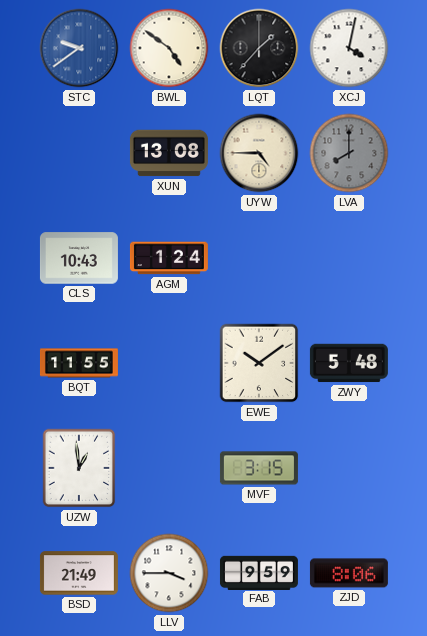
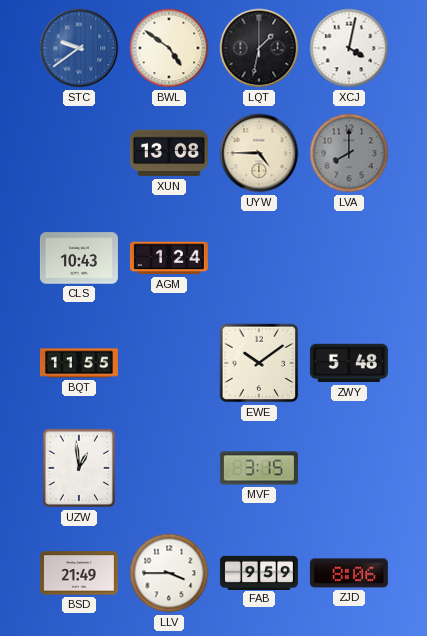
LQT: 1:37 -> 1:32 (259, 48)
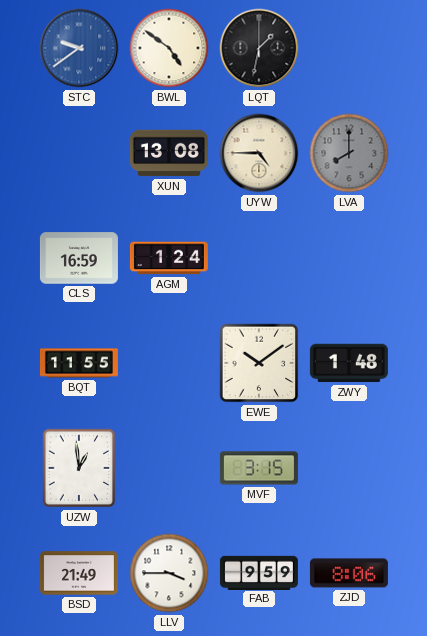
XCJ: 4:02 -> none (349, 48)
CLS: 10:43 -> 16:59 (79, 258)
ZWY: 5:48 -> 1:48 (349, 363)
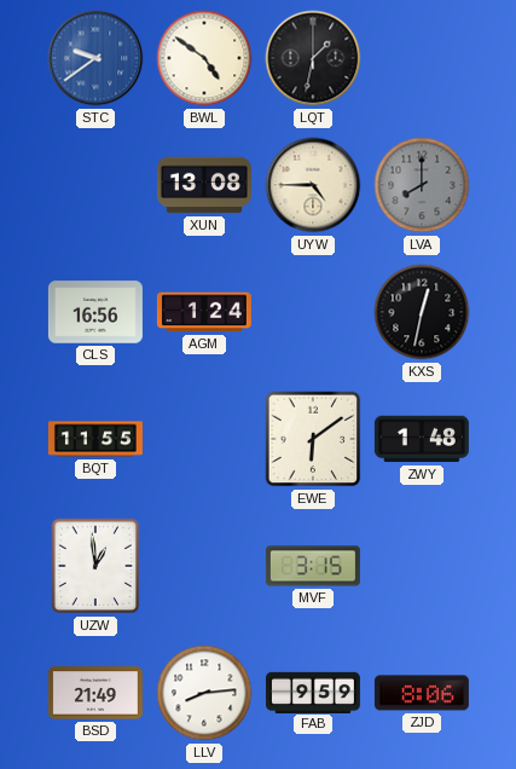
CLS: 16:59 -> 16:56 (95, 312)
KXS: none -> 12:32 (422, 312)
EWE: 10:09 -> 6:09 (313, 439)
LLV: 3:45 -> 8:14 (204, 693)
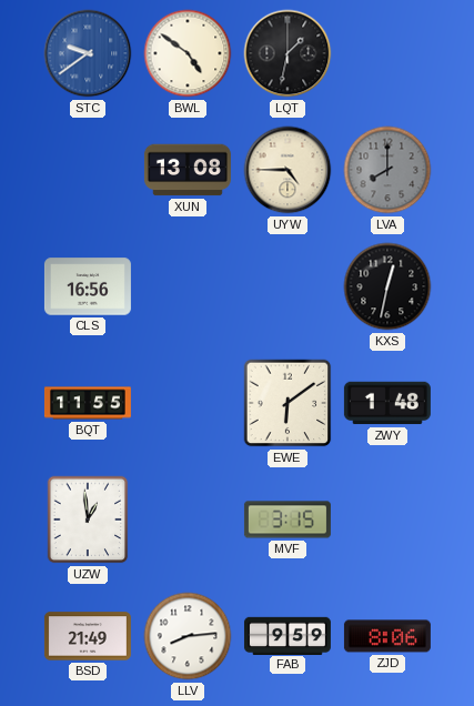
AGM: 1:24 -> none (204, 312)
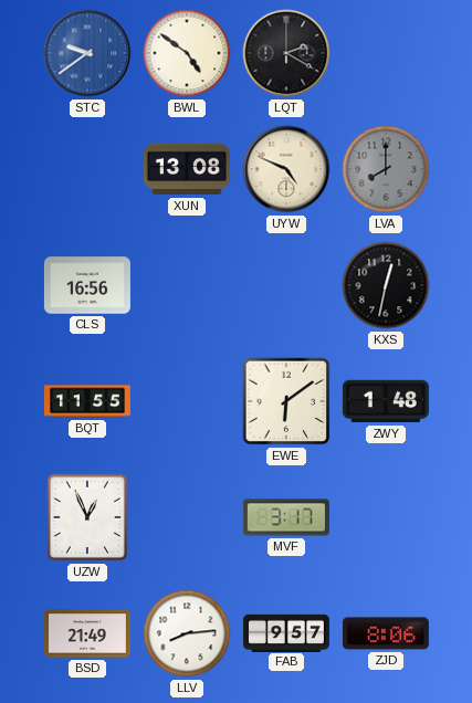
LQT: 1:32 -> 2:20 (286, 53)
UYW: 4:45 -> 4:49 (286, 169)
UZW: 12:59 -> 12:56 (87, 517)
MVF: 3:15 -> 3:17 (286, 517)
FAB: 9:59 -> 9:57 (286, 632)
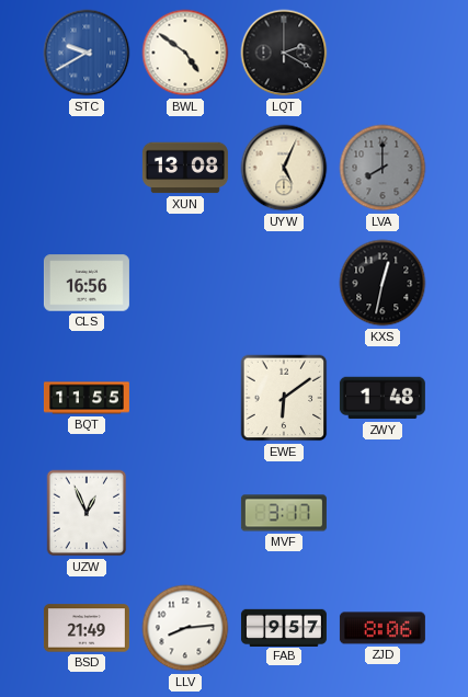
STC: 9:39 -> 9:40 (87, 53)
UYW: 4:49 -> 5:04 (284, 168)
